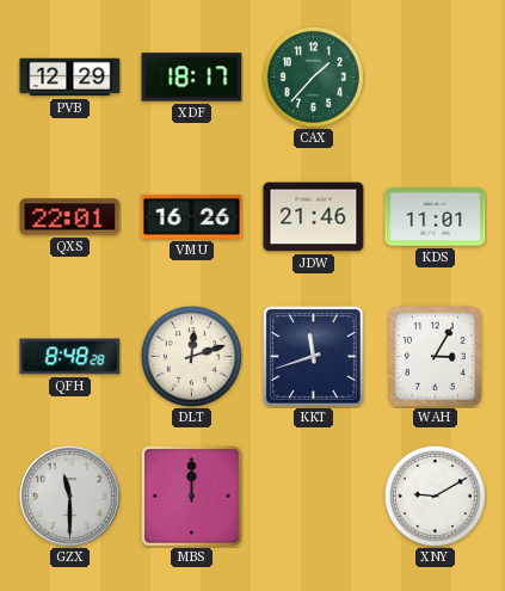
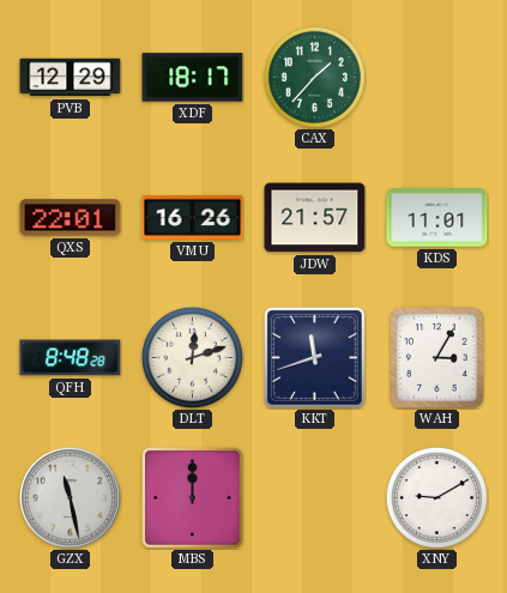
JDW: 21:46 -> 21:57 (315, 218)
GZX: 11:30 -> 11:28 (70, 497)
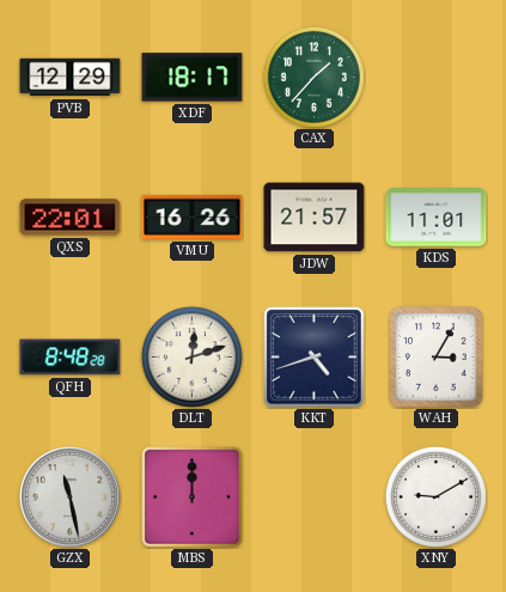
KKT: 11:42 -> 4:42 (315, 358)
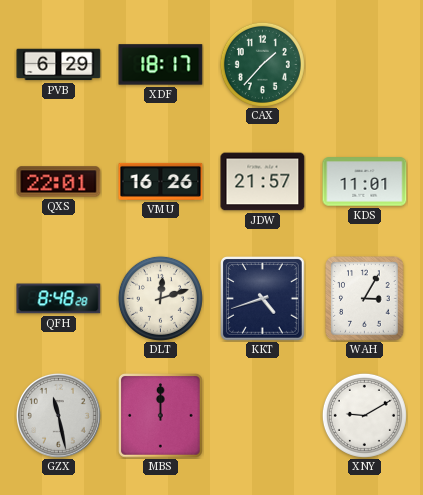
PVB: 12:29 -> 6:29 (59, 65)
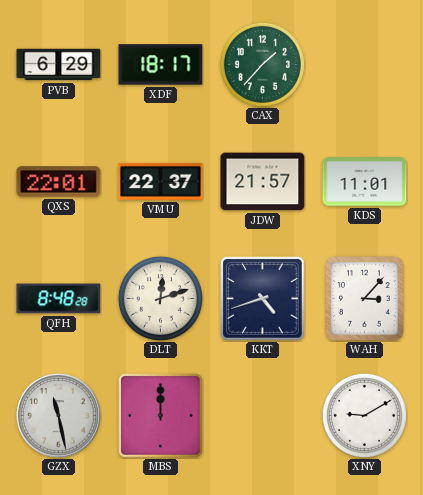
VMU: 16:26 -> 22:37 (161, 181)
WAH: 3:05 -> 3:07 (365, 299)
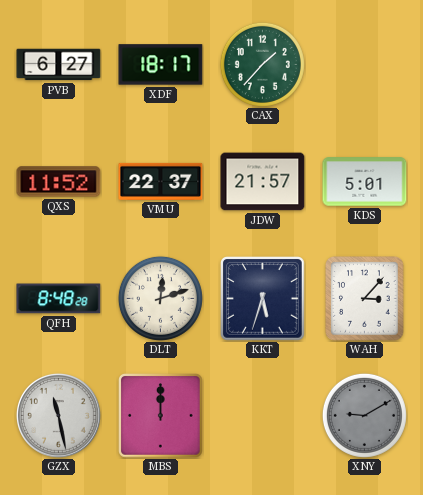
PVB: 6:29 -> 6:27 (59, 65)
QXS: 22:01 -> 11:52 (59, 182)
KDS: 11:01 -> 5:01 (365, 182)
KKT: 4:42 -> 5:33 (263, 299)
XNY dial: white -> grey (364, 415)
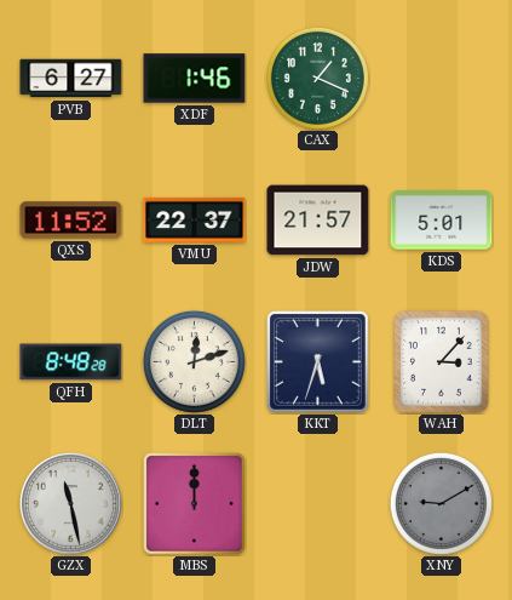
XDF: 18:17 -> 1:46 (195, 79)
CAX: 1:37 -> 1:19 (317, 78)
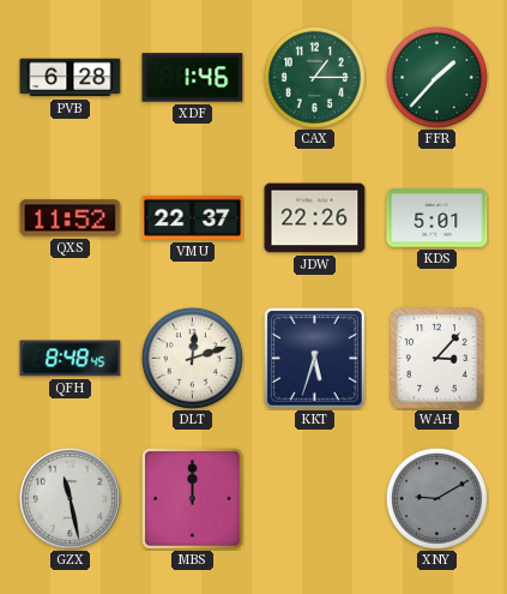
PVB: 6:27 -> 6:28 (71, 78)
CAX: 1:19 -> 1:15 (314, 77)
FFR: none -> 1:37 (436, 77)
JDW: 21:57 -> 22:26 (315, 218)
QFH: 8:48:28 -> 8:48:45 (71, 359)
